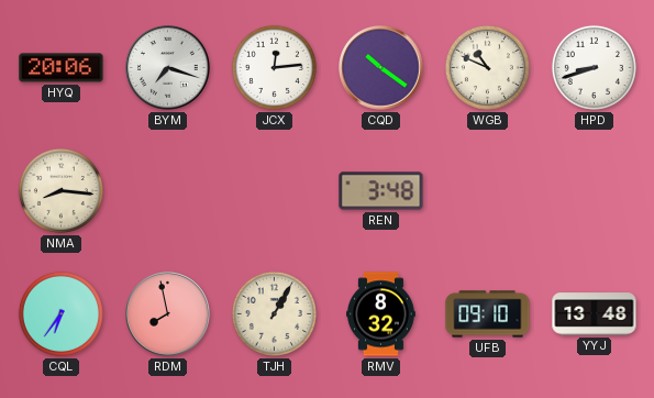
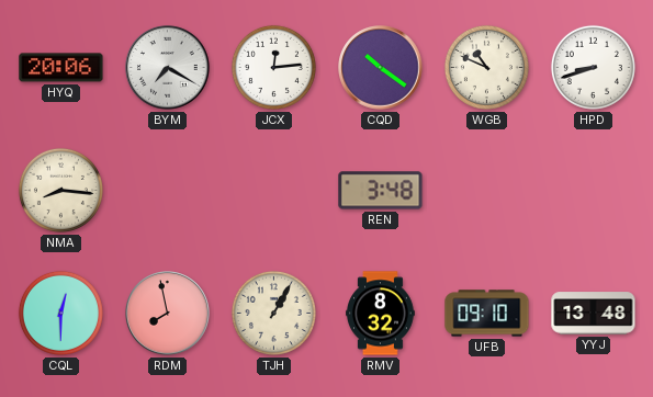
BYM: 7:18 -> 7:20 (168, 68)
CQL: 6:36 -> 12:30 (60, 313)
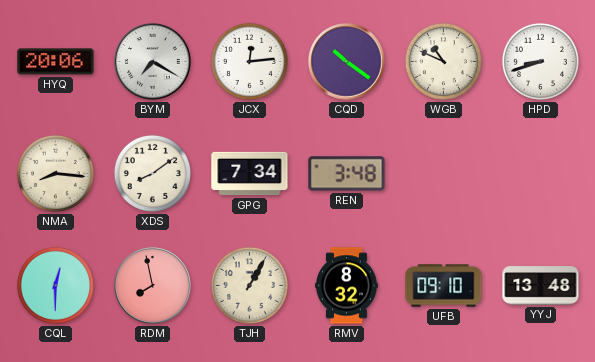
XDS: none -> 8:09 (152, 173)
GPG: none -> 7:34 (250, 174)
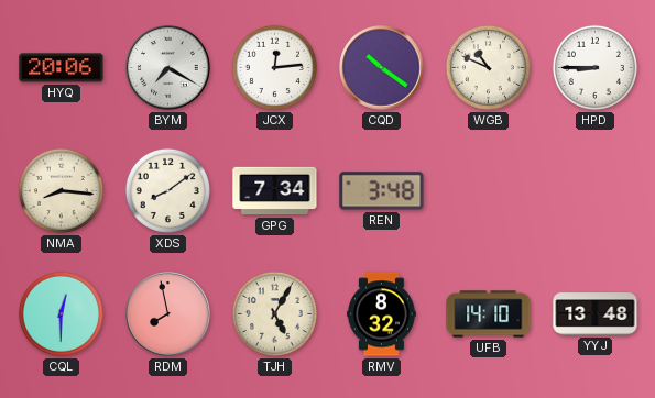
HPD: 8:42 -> 8:45 (594, 67)
TJH: 1:05 -> 5:05 (274, 313)
UFB: 09:10 -> 14:10 (489, 314)
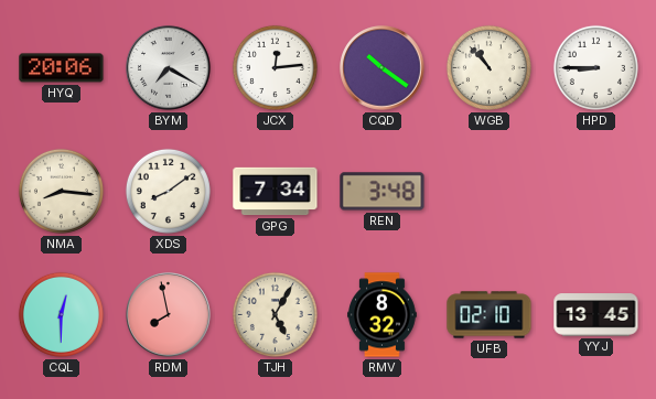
WGB: 10:49 -> 10:53 (488, 67)
UFB: 14:10 -> 02:10 (490, 315)
YYJ: 13:48 -> 13:45 (596, 315)
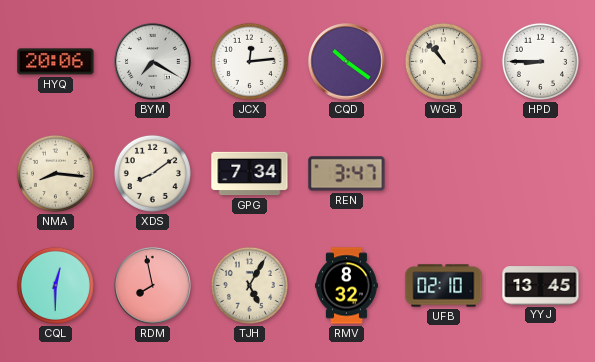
REN: 3:48 -> 3:47 (347, 174)
